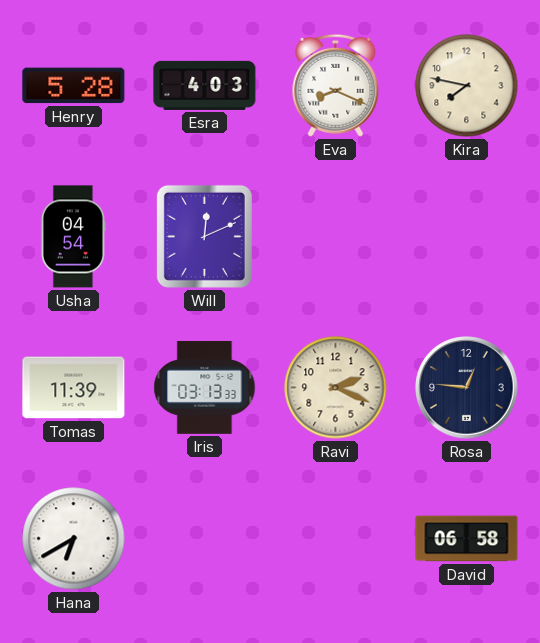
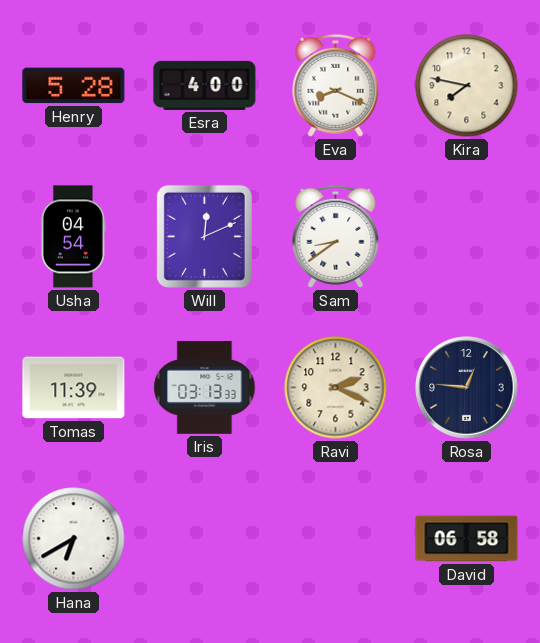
Esra: 4:03 -> 4:00 (205, 85)
Sam: none -> 8:39 (336, 236)
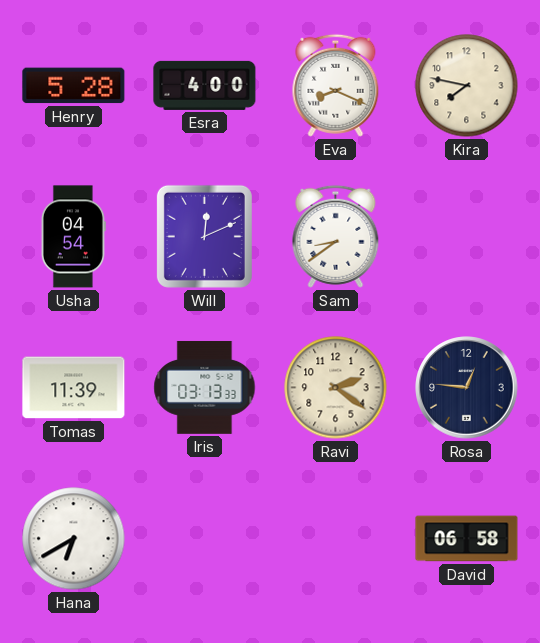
Ravi: 2:19 -> 2:21 (336, 388)
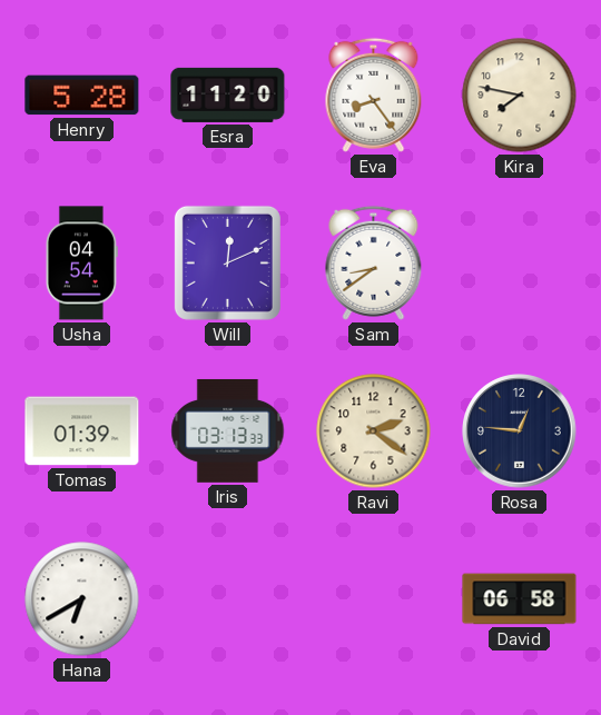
Esra: 4:00 -> 11:20 (228, 95)
Eva: 8:19 -> 8:24 (374, 95)
Tomas: 11:39 -> 01:39 (82, 431)
